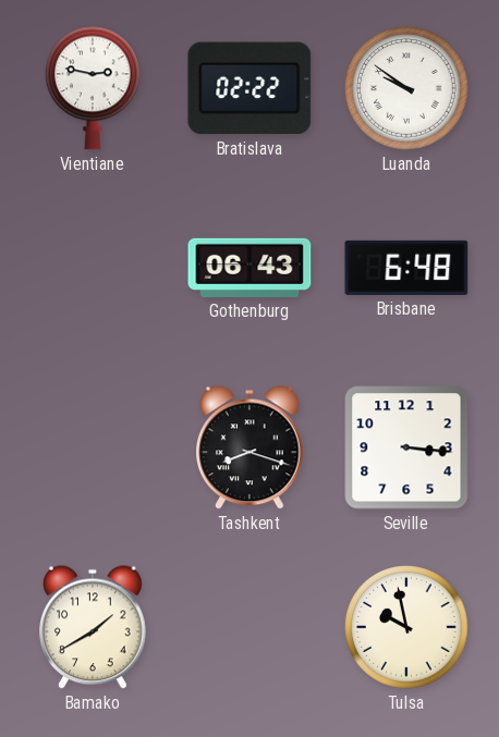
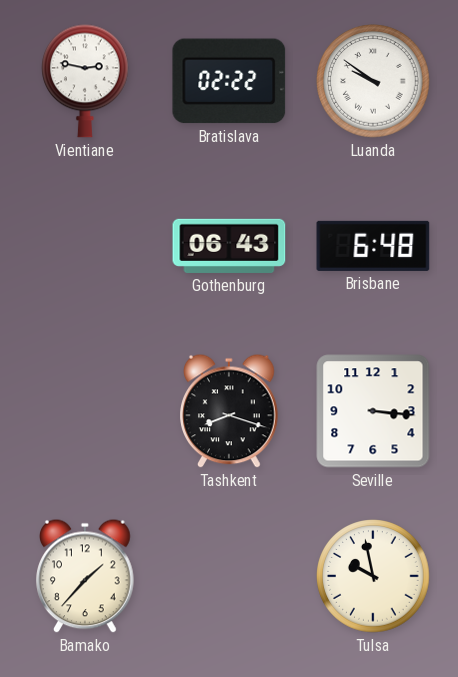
Bamako: 1:40 -> 1:37 (86, 576)
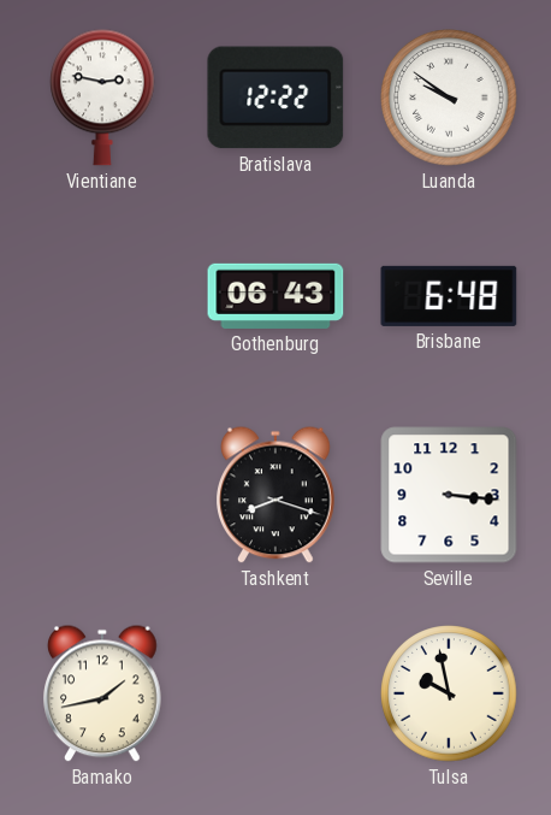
Bratislava: 02:22 -> 12:22 (275, 98)
Bamako: 1:37 -> 1:43 (103, 693)
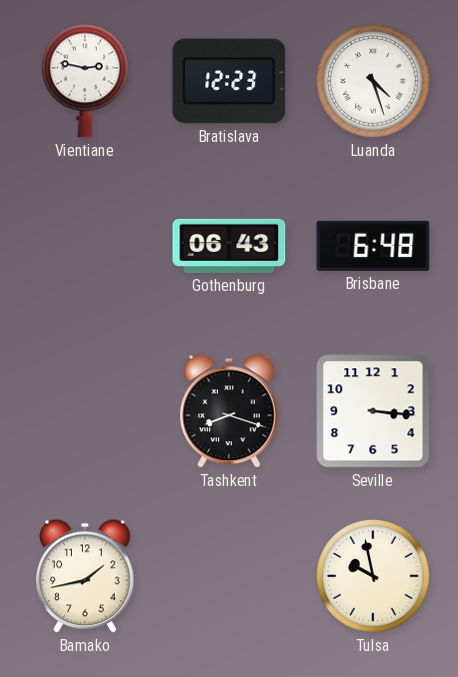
Bratislava: 12:22 -> 12:23 (229, 81)
Luanda: 9:51 -> 4:27 (373, 81)
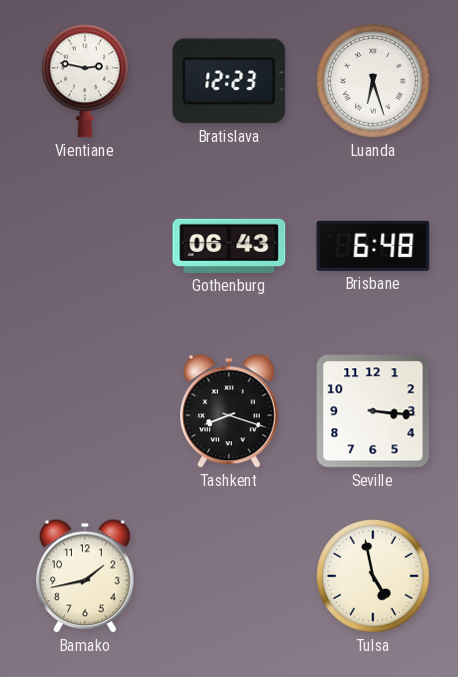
Luanda: 4:27 -> 6:27 (373, 81)
Tulsa: 9:58 -> 4:58 (373, 576)
